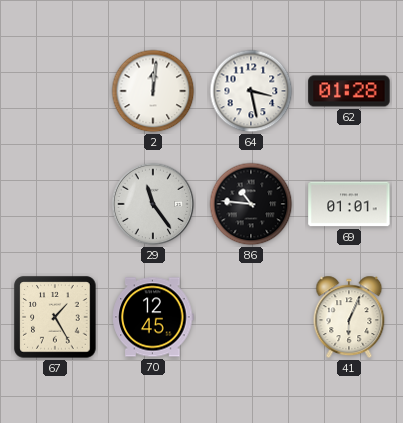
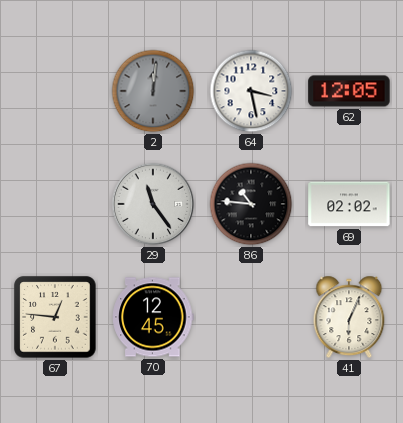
2 dial: white -> grey (153, 91)
62: 01:28 -> 12:05 (349, 91)
69: 01:01 -> 02:02 (349, 204)
67: 1:25 -> 12:46 (55, 317)
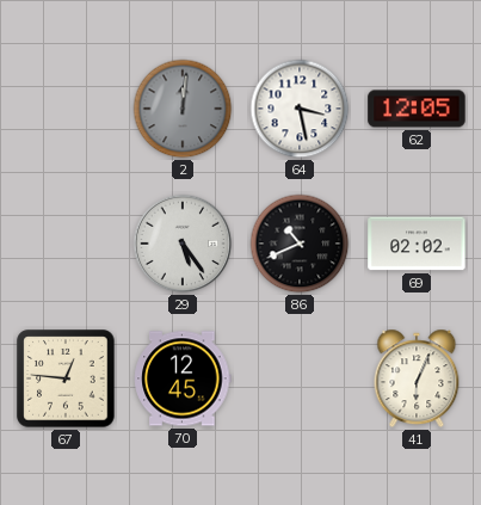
29: 11:24 -> 5:24 (183, 244)
86: 10:46 -> 10:41 (300, 244)
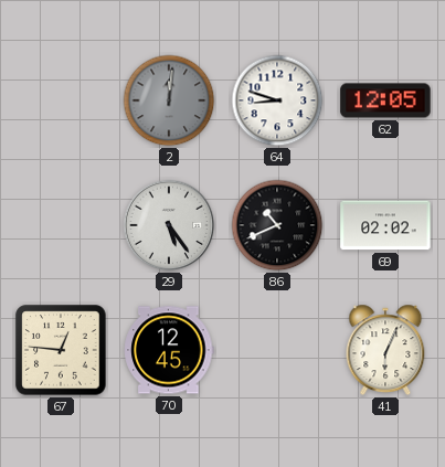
64: 3:28 -> 8:48 (277, 100)
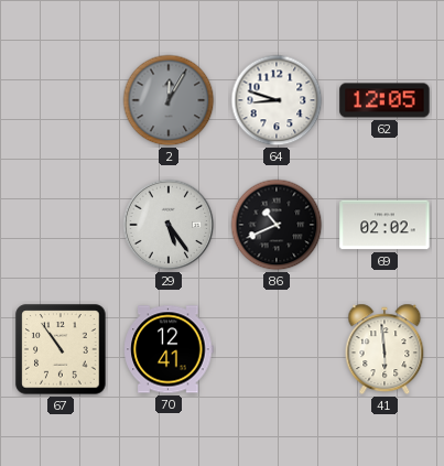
2: 12:01 -> 12:05 (169, 100)
67: 12:46 -> 10:54 (61, 349)
70: 12:45 -> 12:41 (169, 349)
41: 6:04 -> 5:59 (385, 349)
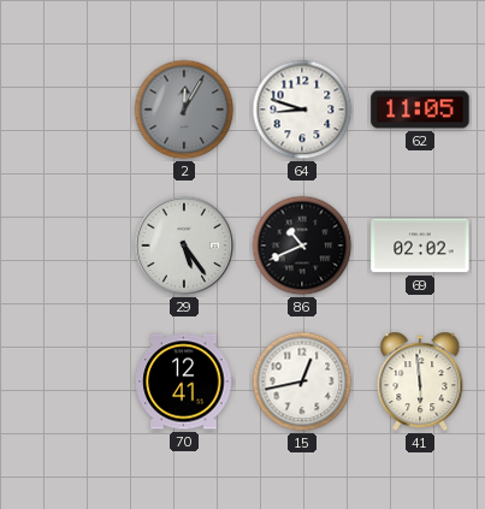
62: 12:05 -> 11:05 (420, 110)
67: 10:54 -> none (61, 349)
15: none -> 12:43 (302, 381)
